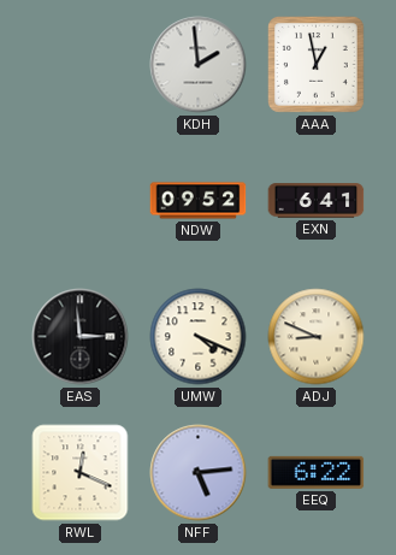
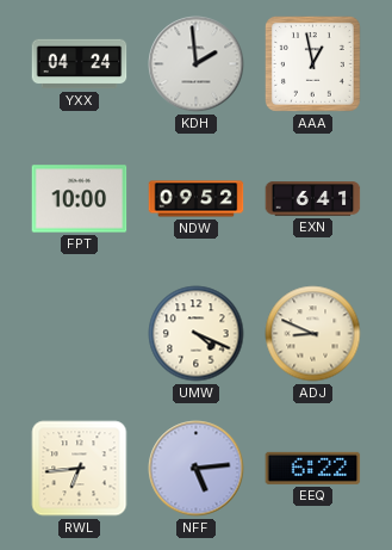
YXX: none -> 04:24 (80, 64)
FPT: none -> 10:00 (80, 199)
EAS: 2:59 -> none (81, 337)
RWL: 12:19 -> 6:44 (80, 469)
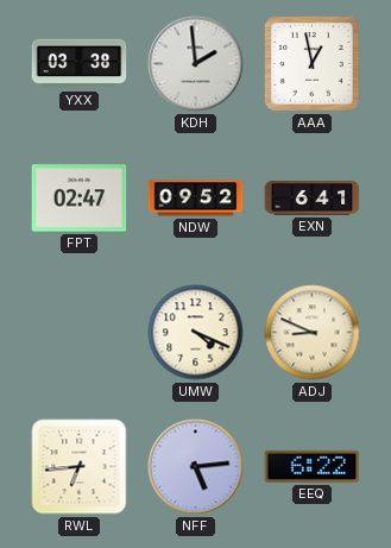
YXX: 04:24 -> 03:38 (80, 64)
FPT: 10:00 -> 02:47 (80, 199)
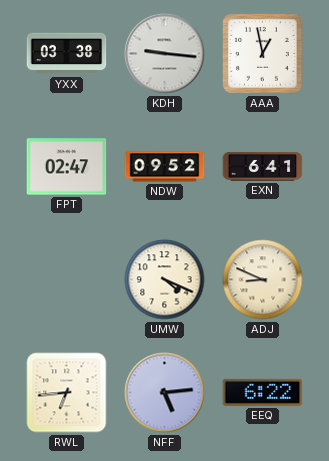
KDH: 1:59 -> 9:16 (165, 54)
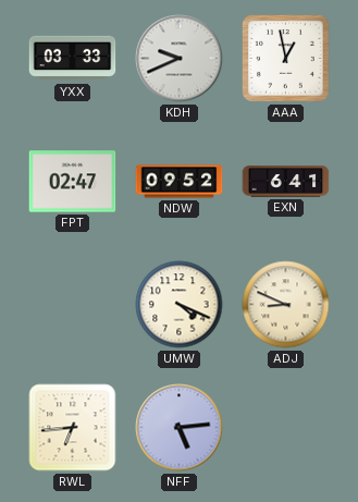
YXX: 03:38 -> 03:33 (73, 59)
KDH: 9:16 -> 9:41 (180, 59)
EEQ: 6:22 -> none (263, 392)
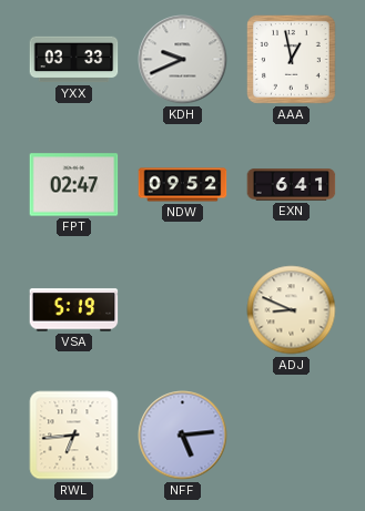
VSA: none -> 5:19 (74, 310)
UMW: 4:19 -> none (180, 305)
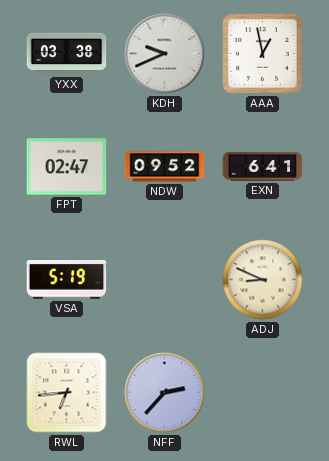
YXX: 03:33 -> 03:38 (67, 54)
NFF: 5:14 -> 2:37 (165, 393)
